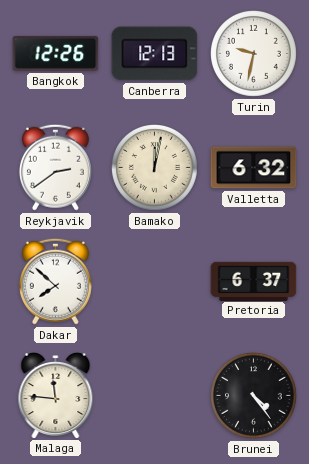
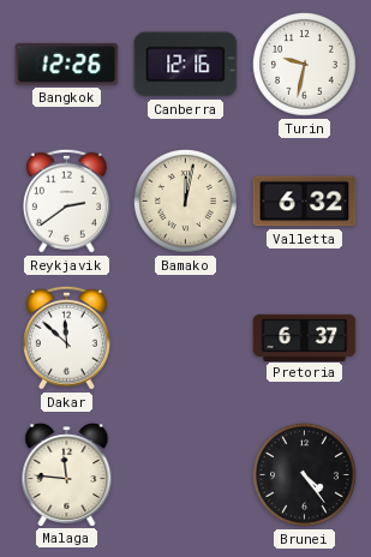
Canberra: 12:13 -> 12:16 (186, 65)
Dakar: 7:52 -> 11:52 (66, 337)
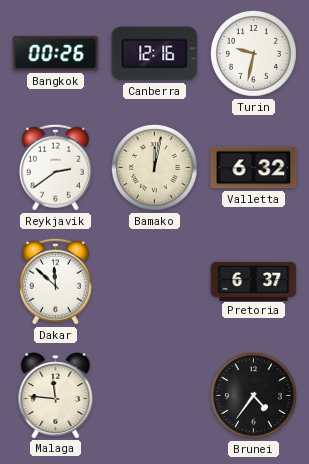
Bangkok: 12:26 -> 00:26 (56, 53)
Brunei: 4:24 -> 4:36 (254, 396)
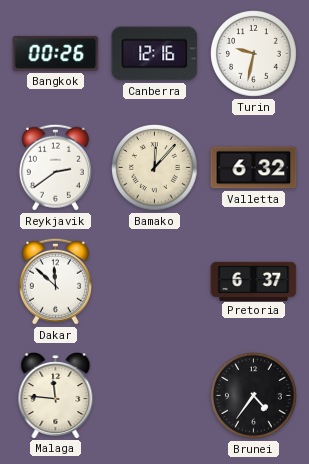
Bamako: 12:02 -> 12:07 (155, 168)
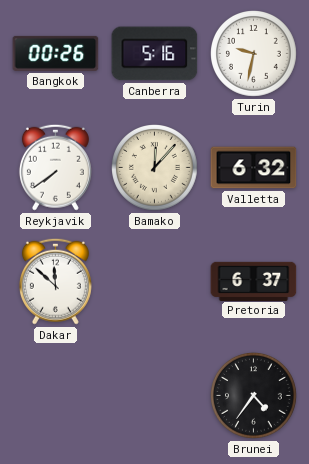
Canberra: 12:16 -> 5:16 (155, 54)
Reykjavik: 2:39 -> 7:39 (55, 167)
Malaga: 11:46 -> none (56, 396)
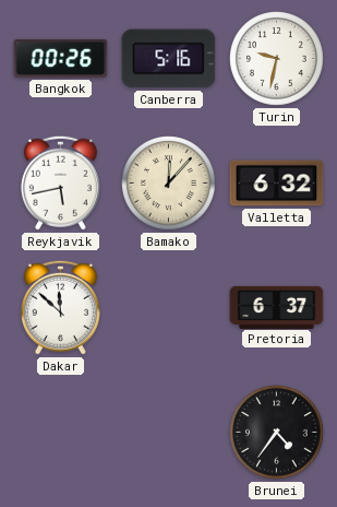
Reykjavik: 7:39 -> 5:43 (60, 182)
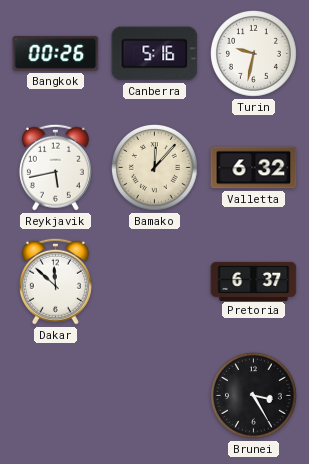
Brunei: 4:36 -> 3:25 (254, 396)
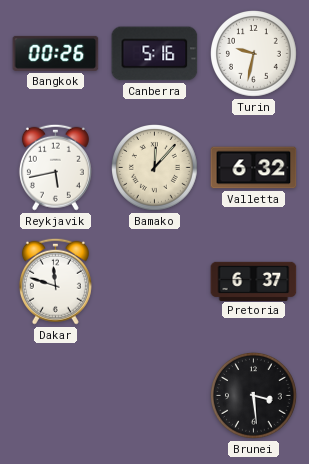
Dakar: 11:52 -> 11:48 (55, 281)
Brunei: 3:25 -> 3:29 (254, 396)
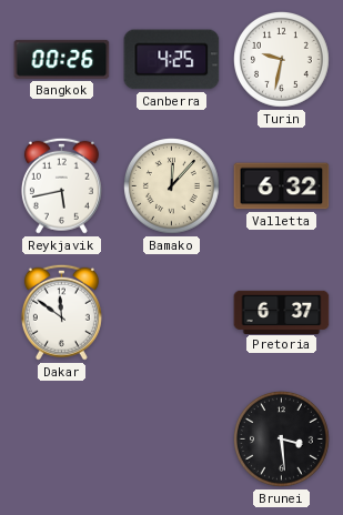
Canberra: 5:16 -> 4:25 (172, 60)
Dakar: 11:48 -> 11:51 (61, 312)
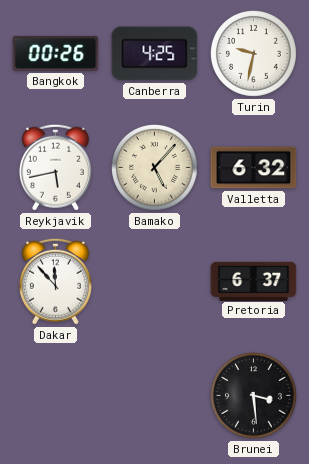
Bamako: 12:07 -> 5:07 (155, 168)
Dakar: 11:51 -> 11:53 (55, 281)
